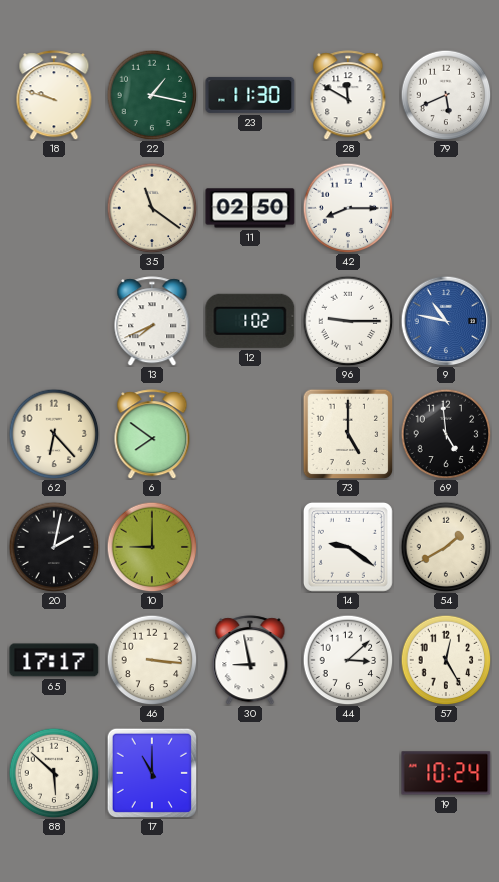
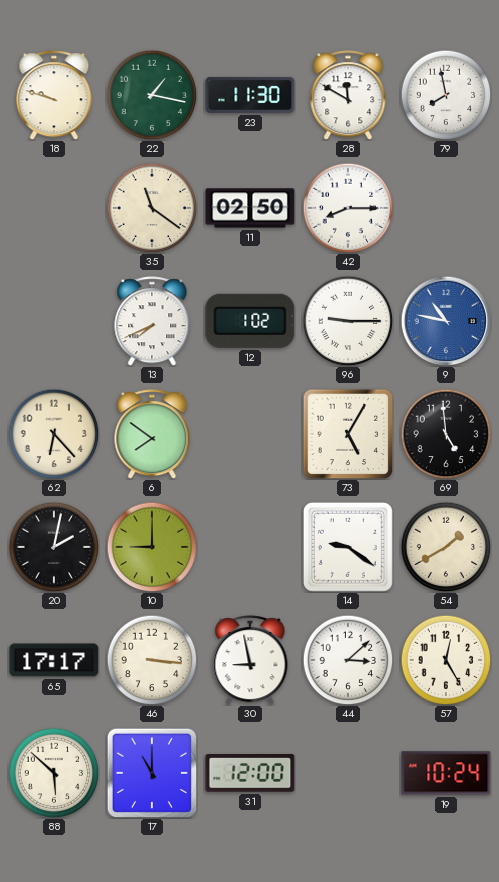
79: 5:41 -> 7:58 (446, 95)
73: 5:00 -> 5:05 (348, 434)
31: none -> 12:00 (250, 774)
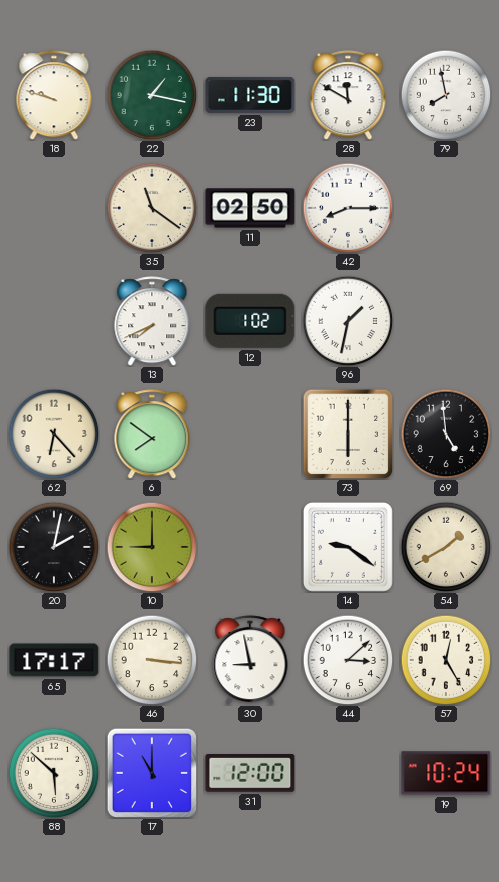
96: 9:15 -> 1:32 (348, 321)
9: 10:47 -> none (446, 321)
73: 5:05 -> 6:00 (348, 434)
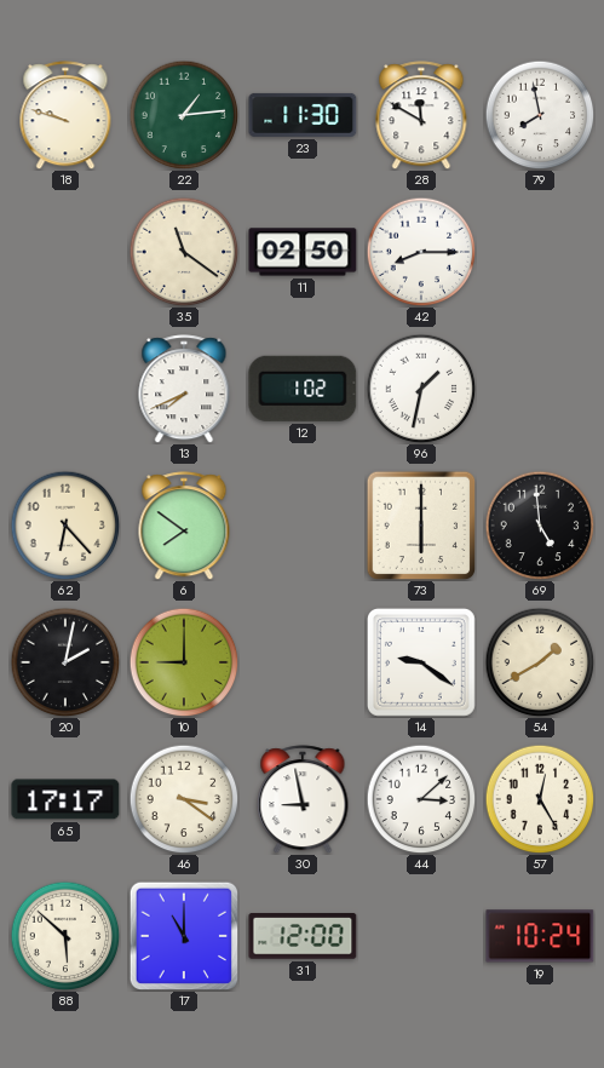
22: 1:17 -> 1:14 (184, 115)
46: 3:16 -> 3:21 (184, 799)
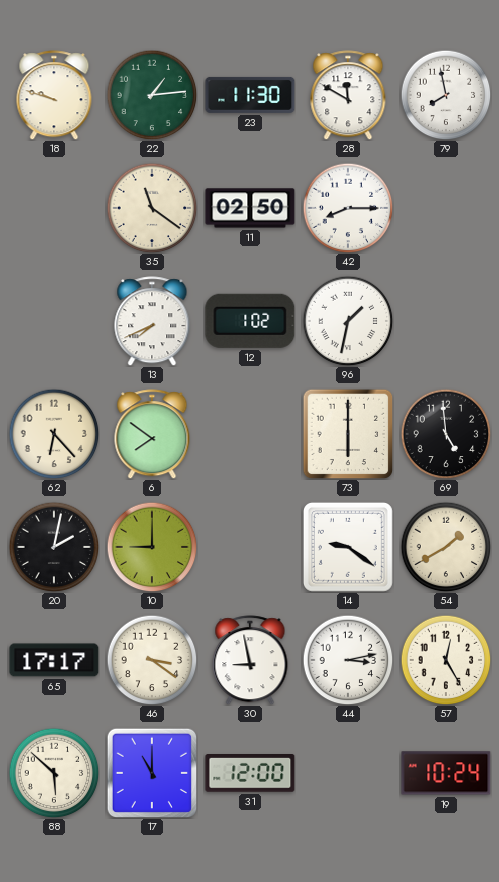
44: 3:08 -> 3:13 (348, 660)
